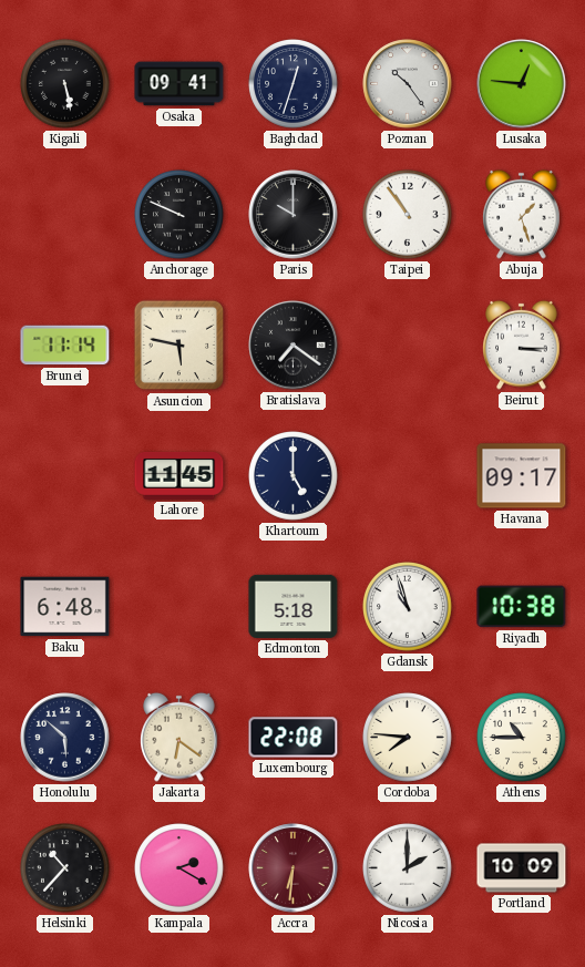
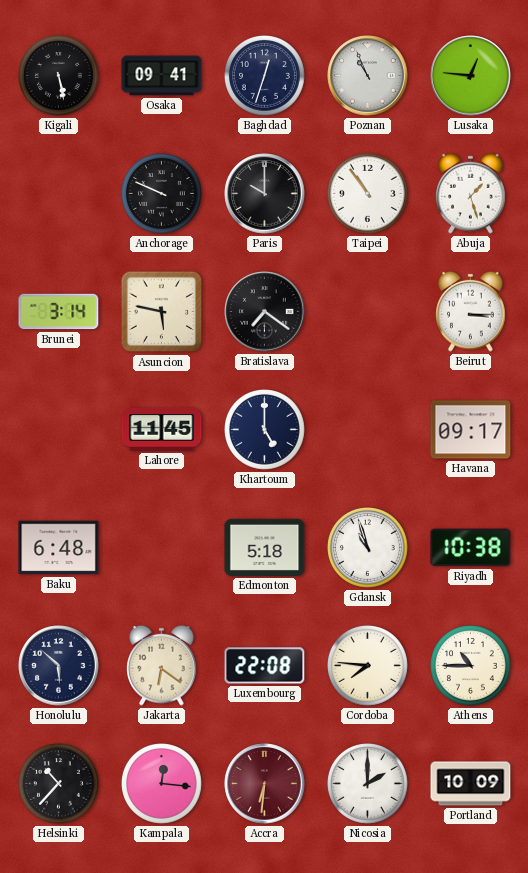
Poznan: 10:24 -> 10:56 (368, 76)
Brunei: 11:14 -> 3:14 (59, 312)
Kampala: 2:20 -> 12:16 (162, 784)
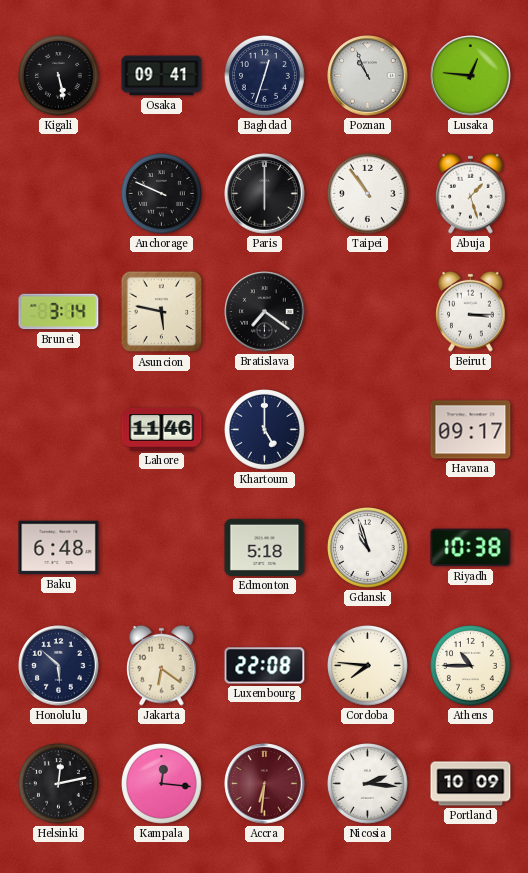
Paris: 10:00 -> 6:00 (265, 194)
Lahore: 11:45 -> 11:46 (162, 430)
Helsinki: 10:37 -> 12:13 (59, 784)
Nicosia: 2:00 -> 2:16 (368, 784)
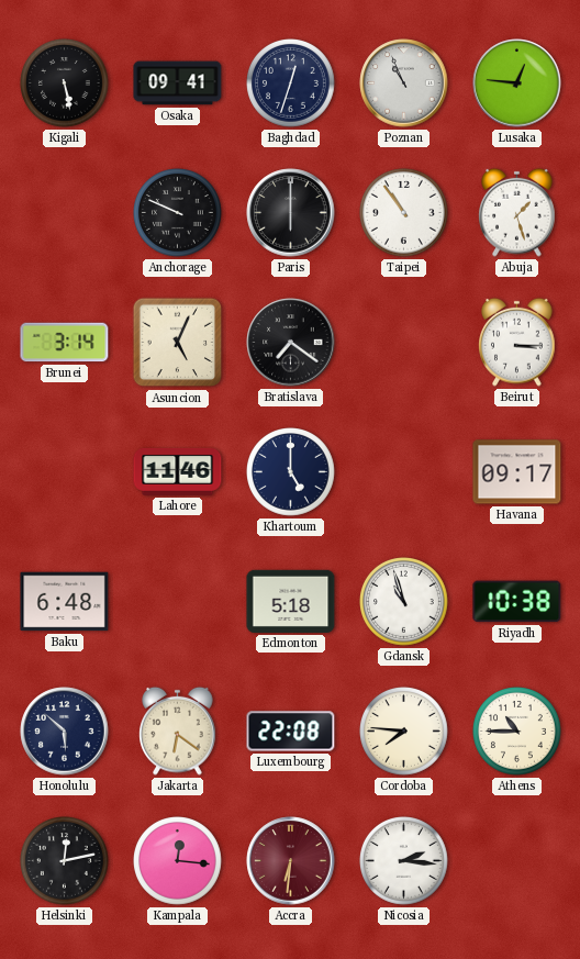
Asuncion: 5:47 -> 5:04 (178, 343)
Portland: 10:09 -> none (471, 784)
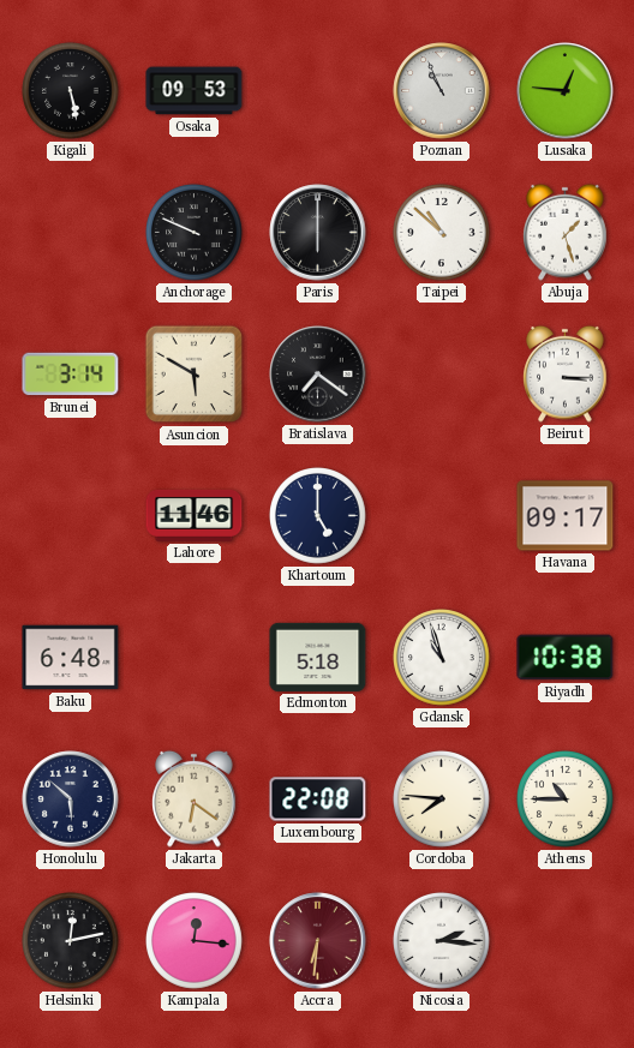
Osaka: 09:41 -> 09:53 (195, 91)
Baghdad: 12:33 -> none (291, 83)
Taipei: 10:54 -> 10:52 (442, 233)
Asuncion: 5:04 -> 5:50 (195, 375)
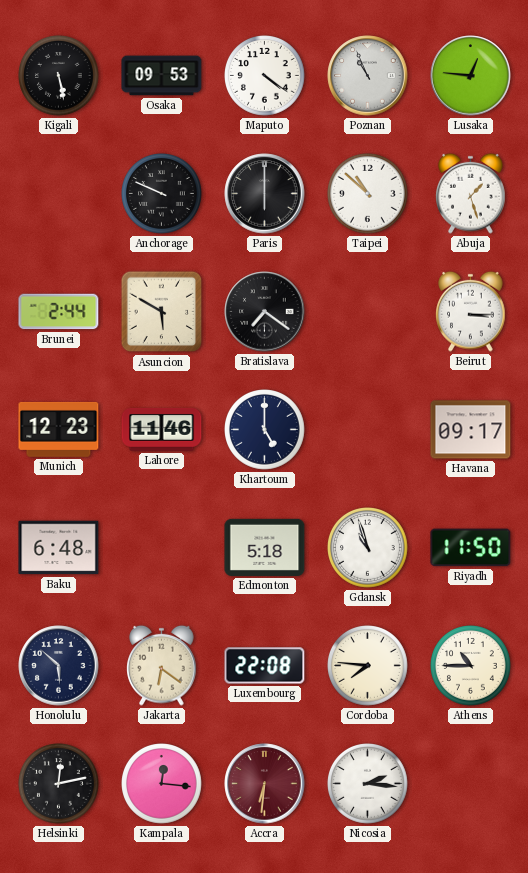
Maputo: none -> 4:21 (265, 76)
Brunei: 3:14 -> 2:44 (59, 312)
Munich: none -> 12:23 (59, 429)
Riyadh: 10:38 -> 11:50 (471, 548)
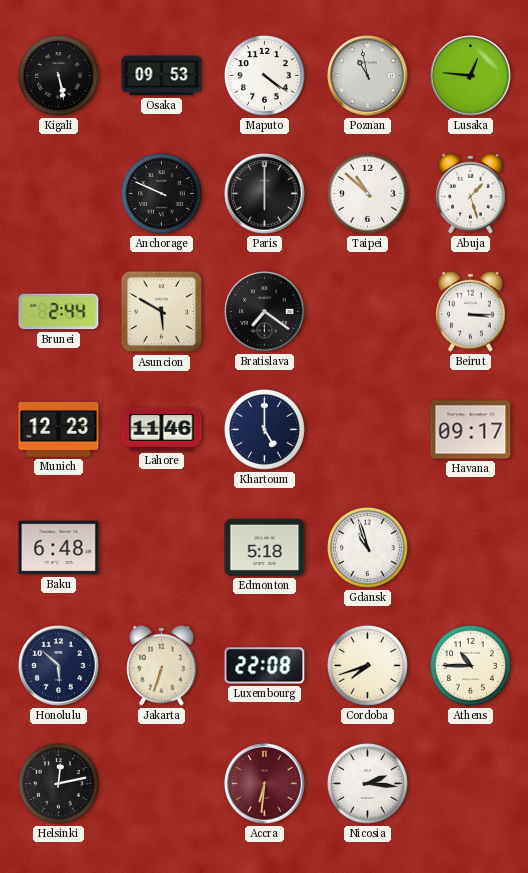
Poznan: 10:56 -> 10:58 (368, 76)
Riyadh: 11:50 -> none (471, 548)
Jakarta: 6:21 -> 6:33 (162, 665)
Cordoba: 7:46 -> 7:42 (368, 666)
Kampala: 12:16 -> none (162, 784)
